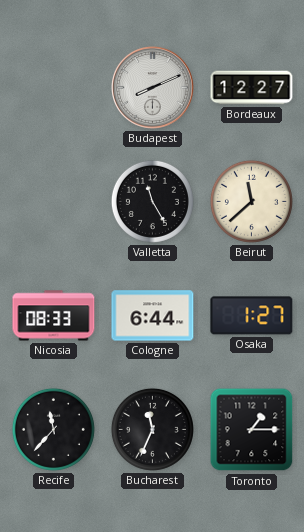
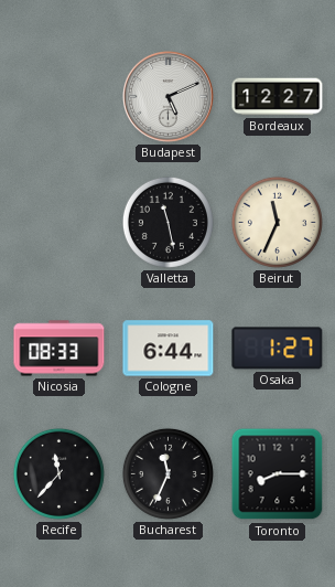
Budapest: 8:11 -> 5:11 (169, 97)
Valletta: 11:25 -> 11:28 (167, 222)
Beirut: 11:38 -> 11:34 (277, 222)
Toronto: 1:15 -> 8:15 (278, 474)
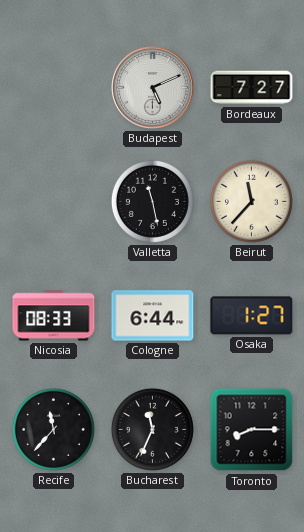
Bordeaux: 12:27 -> 7:27 (252, 88)
Beirut: 11:34 -> 11:37 (251, 201)
